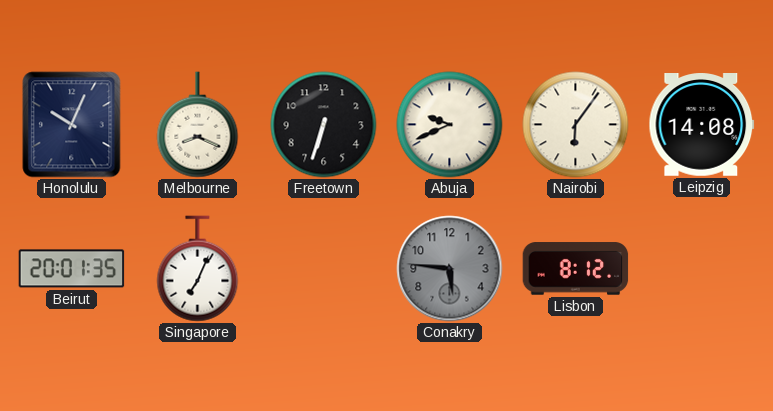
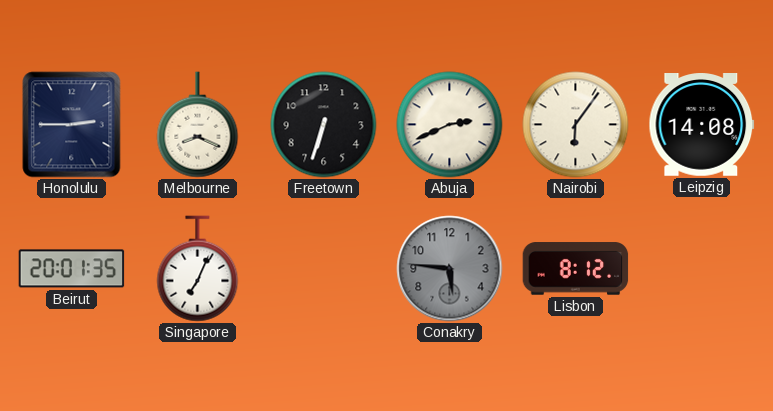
Honolulu: 10:04 -> 2:45 (72, 125)
Abuja: 9:41 -> 2:41 (450, 125)
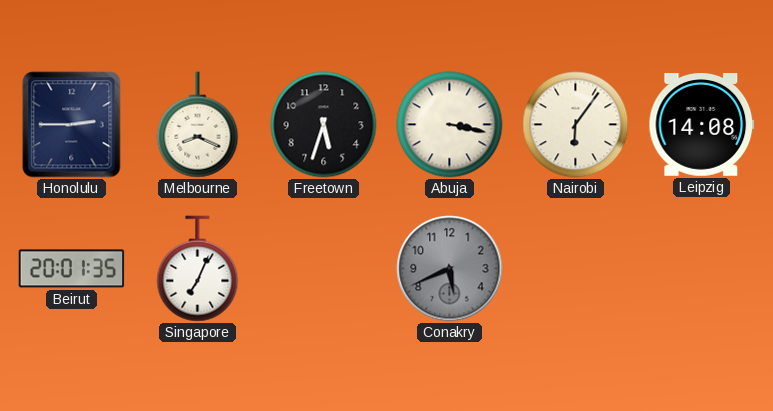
Freetown: 6:33 -> 5:33 (324, 125)
Abuja: 2:41 -> 3:17 (450, 125)
Conakry: 5:46 -> 5:41 (450, 269)
Lisbon: 8:12 -> none (576, 269)
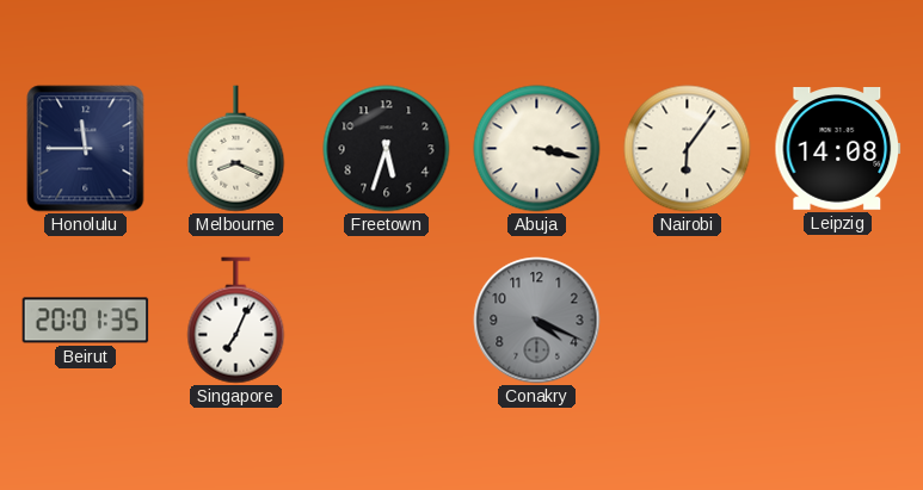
Honolulu: 2:45 -> 11:45 (86, 149)
Conakry: 5:41 -> 4:19 (537, 321)
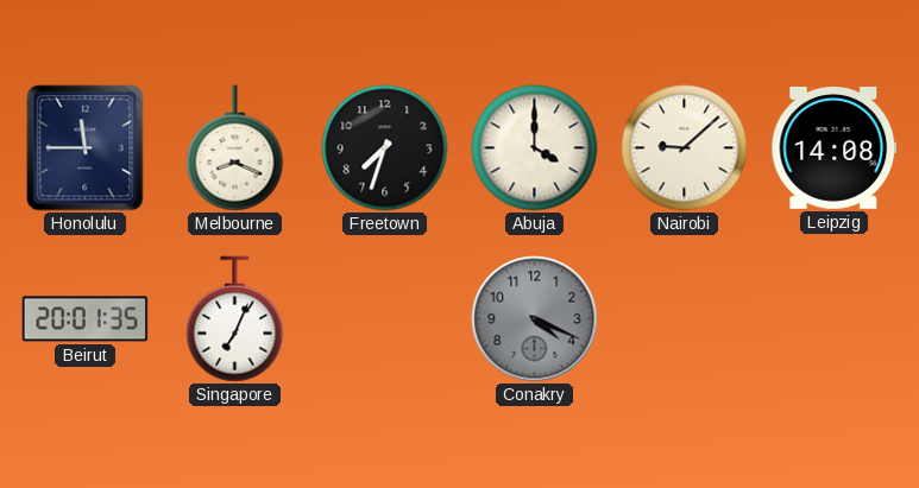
Freetown: 5:33 -> 7:33 (385, 148)
Abuja: 3:17 -> 4:00 (535, 148)
Nairobi: 6:06 -> 9:08 (685, 148)
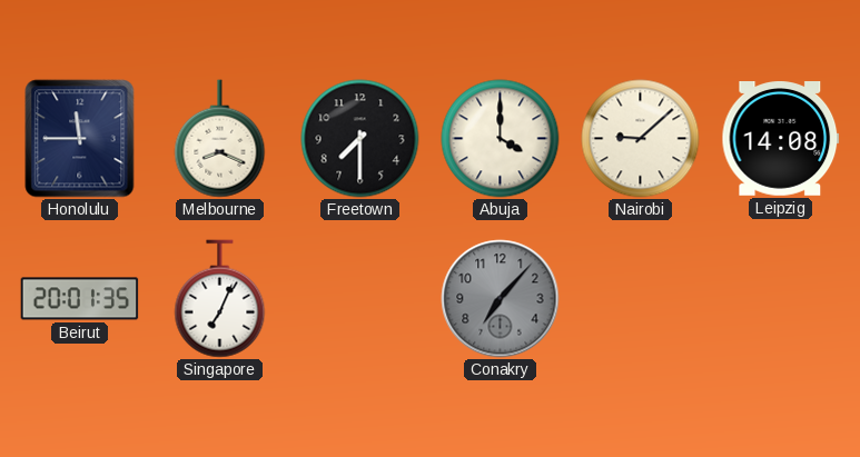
Freetown: 7:33 -> 7:30 (360, 139)
Conakry: 4:19 -> 7:07 (501, 299)
